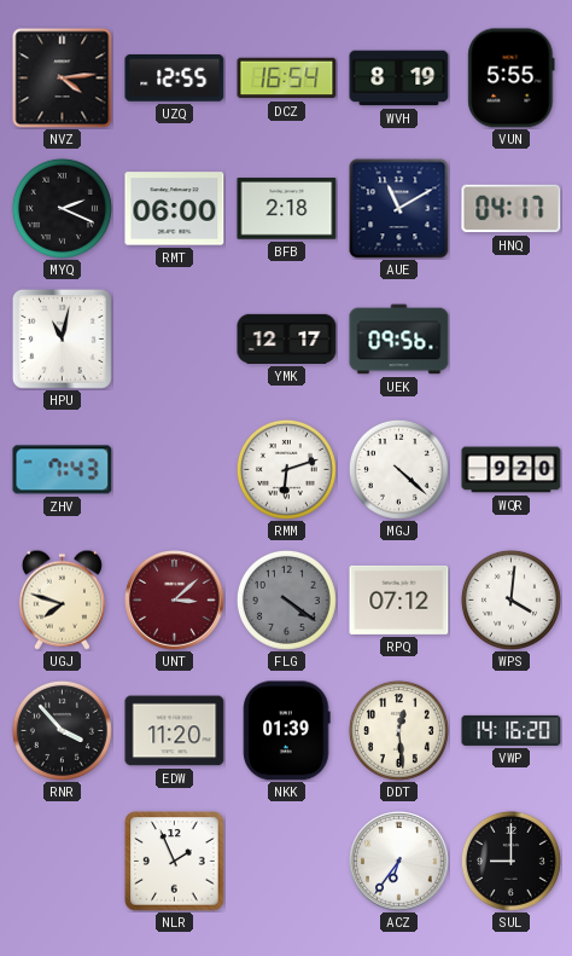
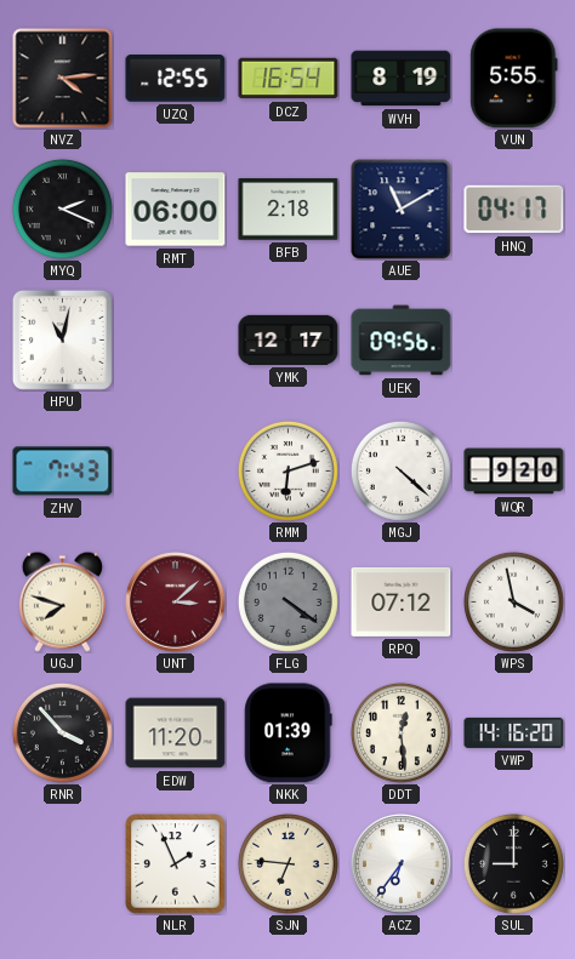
WPS: 4:01 -> 3:58 (513, 601)
SJN: none -> 6:46 (287, 863)
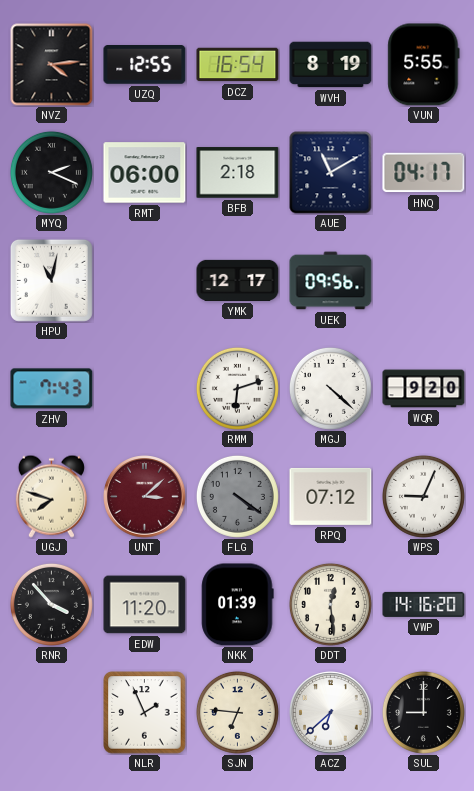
WPS: 3:58 -> 9:04 (423, 496)
ACZ: 6:36 -> 6:38 (331, 713)
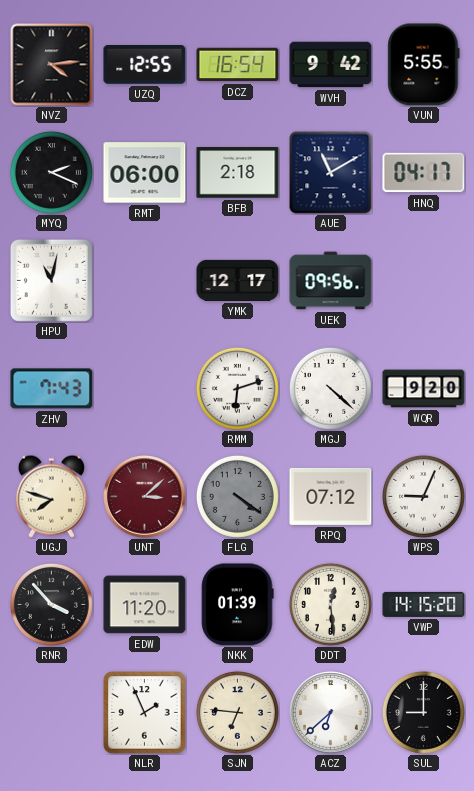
WVH: 8:19 -> 9:42 (331, 65)
VWP: 14:16 -> 14:15 (424, 604)
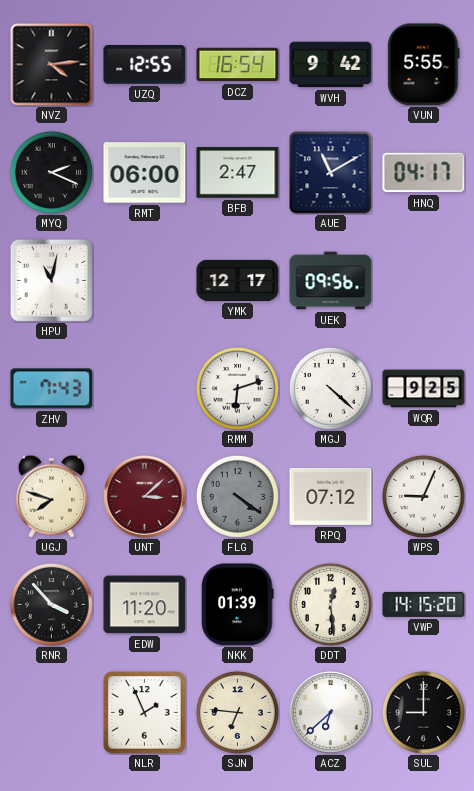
BFB: 2:18 -> 2:47 (238, 173)
WQR: 9:20 -> 9:25 (424, 389)
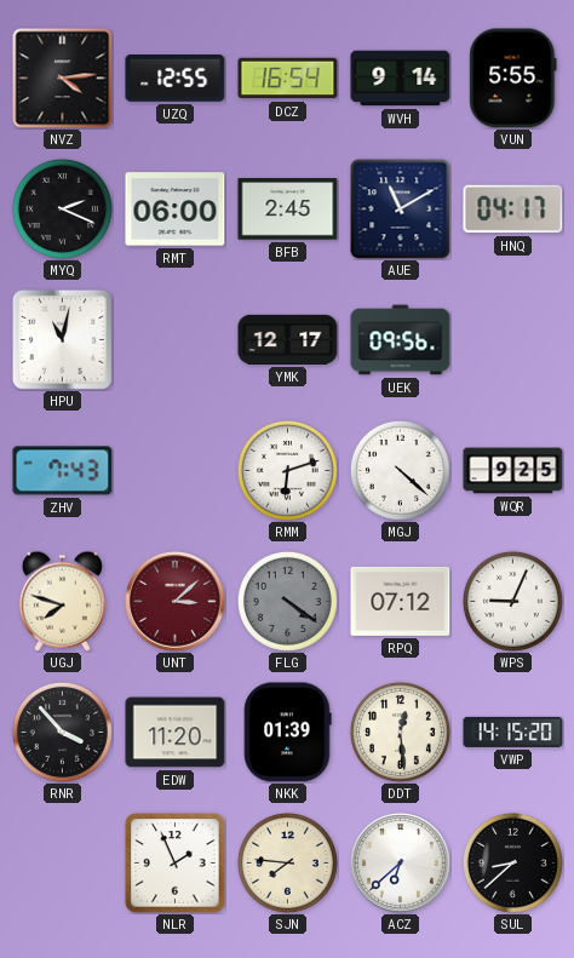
WVH: 9:42 -> 9:14 (401, 79)
BFB: 2:47 -> 2:45 (288, 210)
SJN: 6:46 -> 7:46 (287, 862)
SUL: 9:00 -> 8:38 (512, 862)
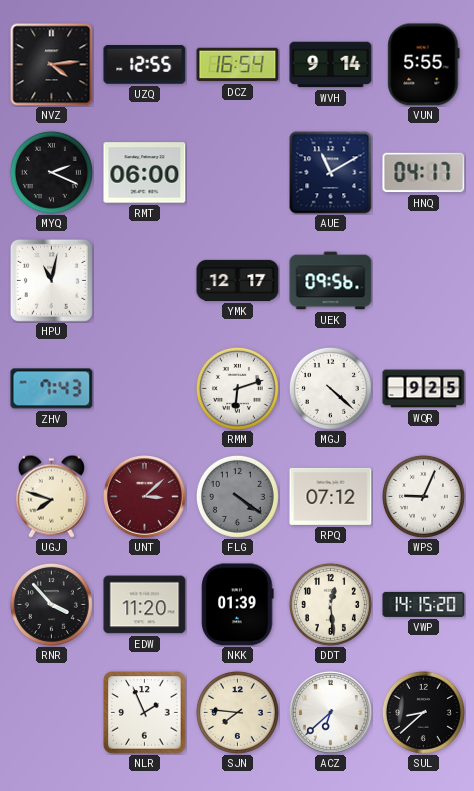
BFB: 2:45 -> none (288, 210)
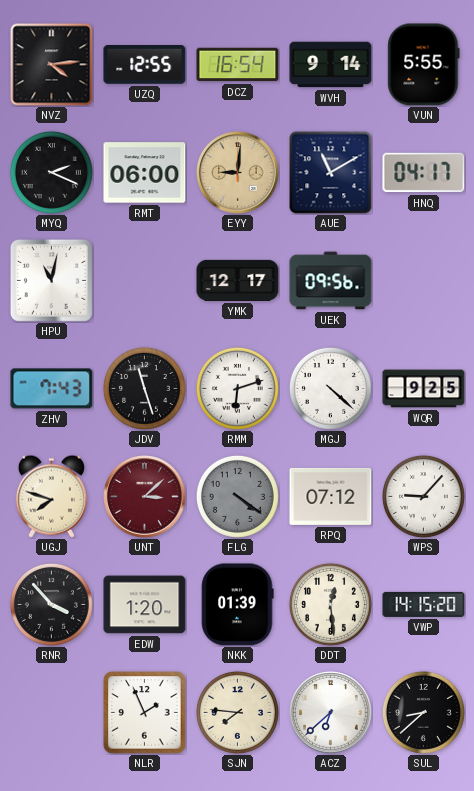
EYY: none -> 9:01 (238, 173)
JDV: none -> 11:27 (144, 388)
WPS: 9:04 -> 9:07 (423, 496)
EDW: 11:20 -> 1:20 (145, 605)
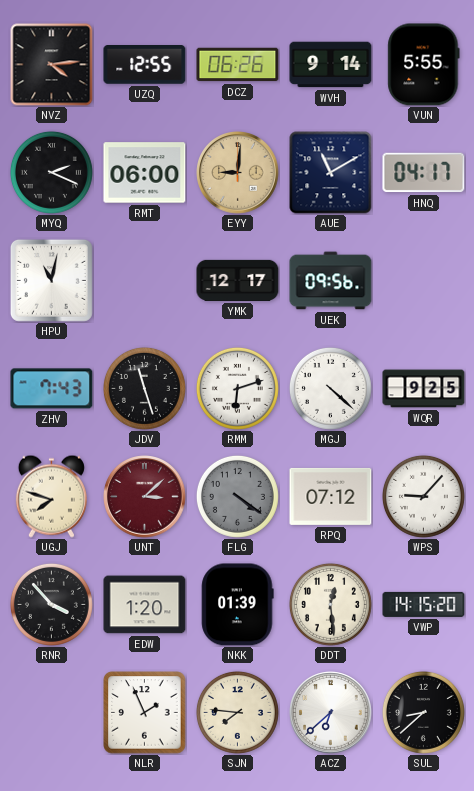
DCZ: 16:54 -> 06:26 (238, 65)
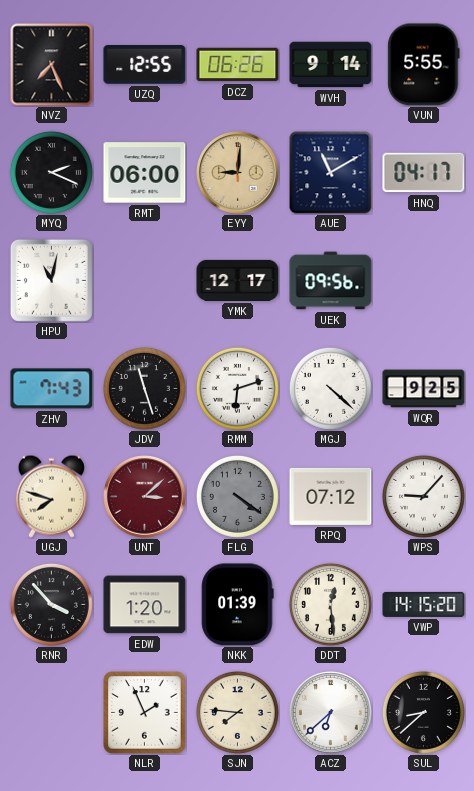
NVZ: 4:14 -> 7:26 (52, 65)
